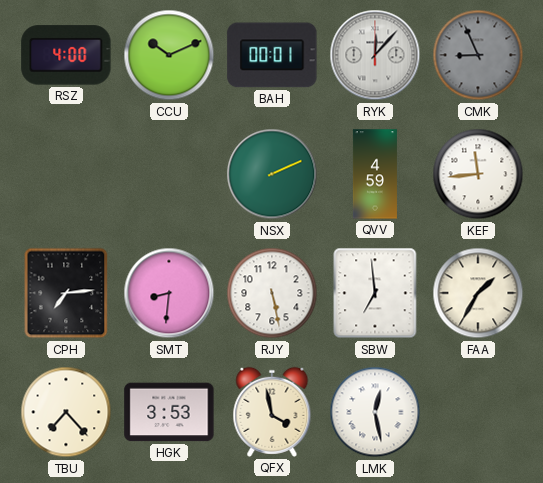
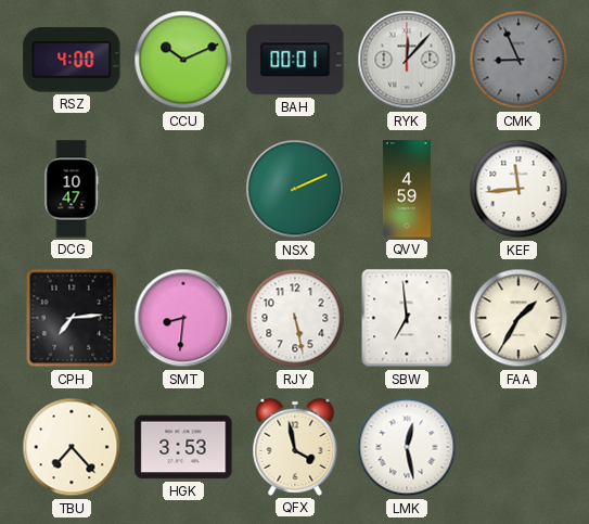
DCG: none -> 10:47 (72, 189)
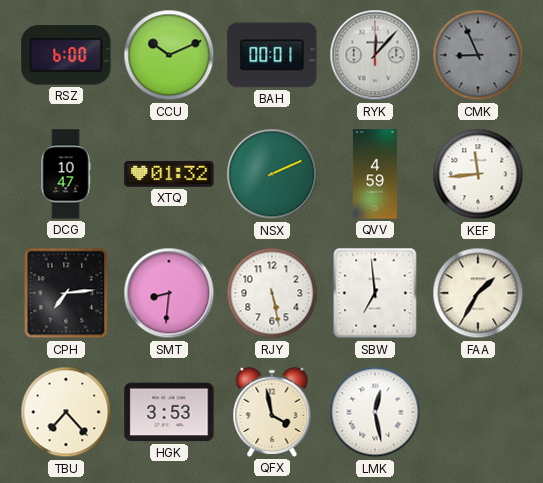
RSZ: 4:00 -> 6:00 (66, 55)
XTQ: none -> 01:32 (169, 174)
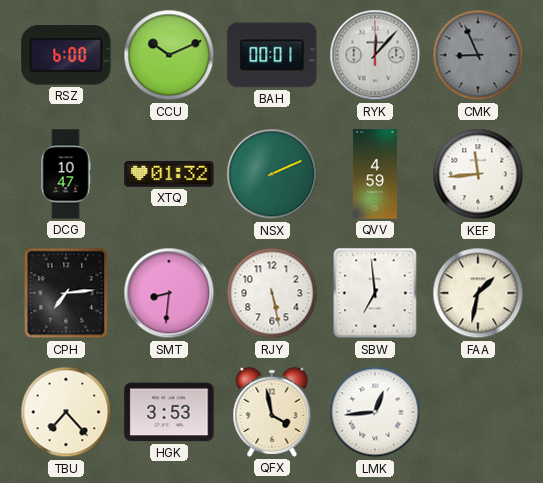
FAA: 1:35 -> 1:32 (478, 293)
LMK: 12:28 -> 12:44 (375, 412)
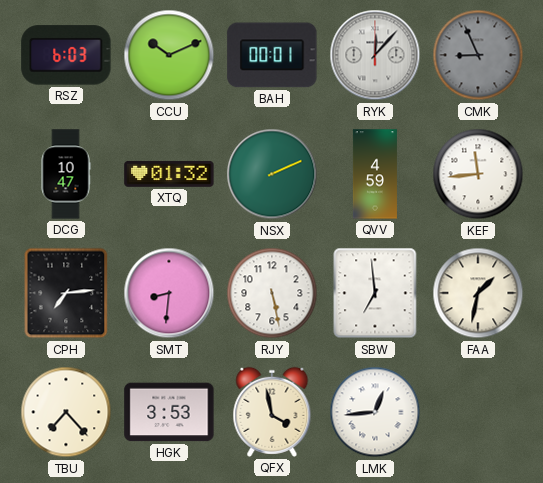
RSZ: 6:00 -> 6:03 (66, 55)
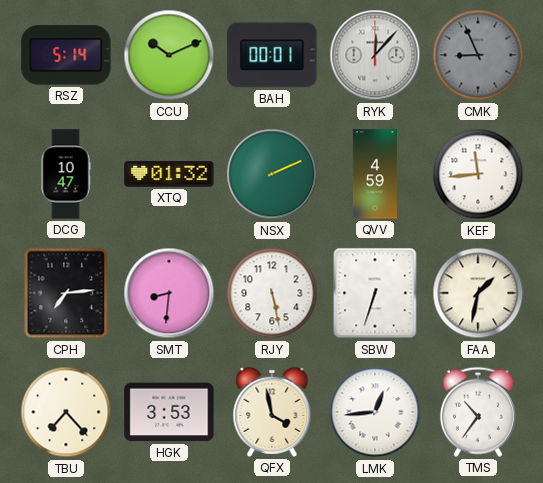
RSZ: 6:03 -> 5:14 (66, 55)
SBW: 6:59 -> 6:33 (375, 293)
TMS: none -> 10:36 (478, 412)
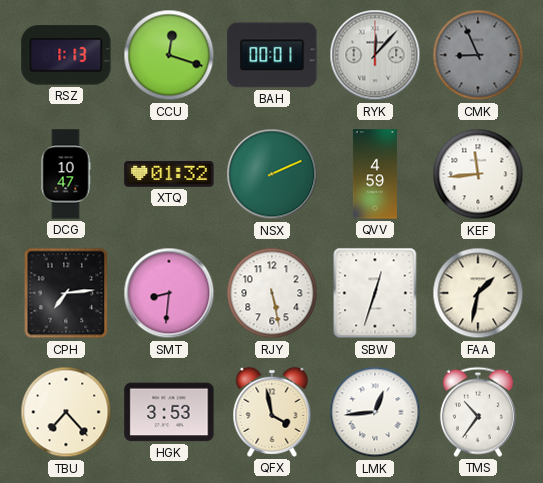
RSZ: 5:14 -> 1:13 (66, 55)
CCU: 10:11 -> 12:18 (169, 55)
SBW: 6:33 -> 12:33 (375, 293)
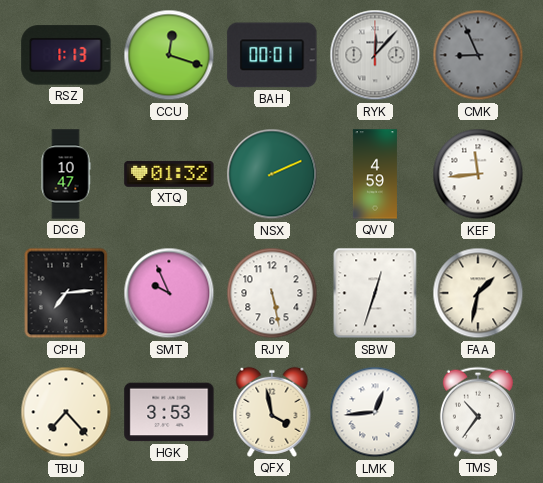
SMT: 8:31 -> 9:56 (169, 293)
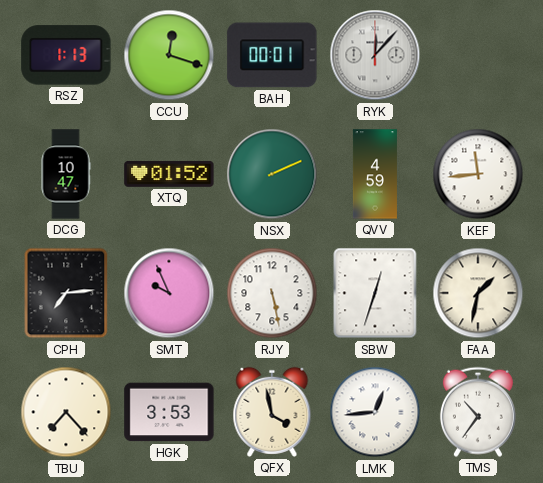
CMK: 8:56 -> none (478, 55)
XTQ: 01:32 -> 01:52 (169, 174)
